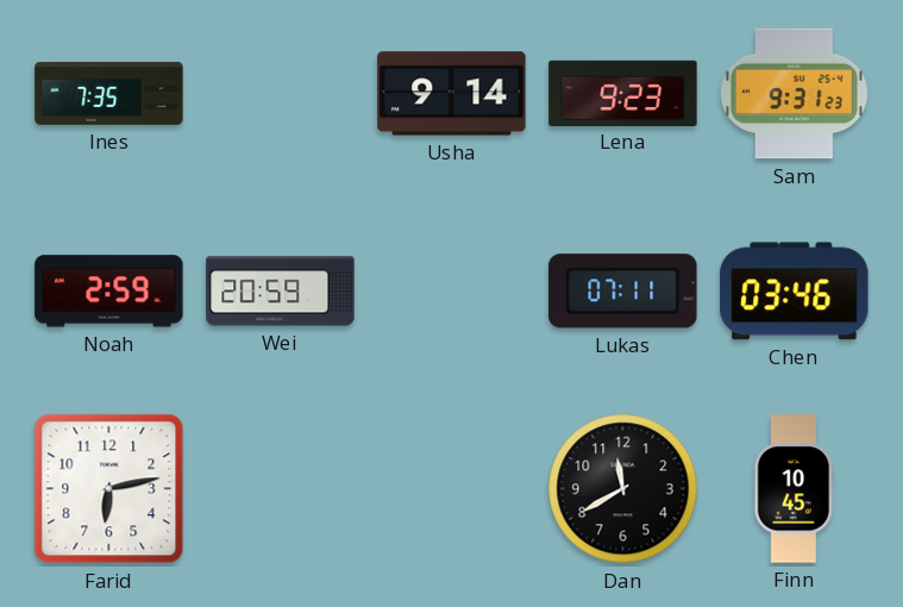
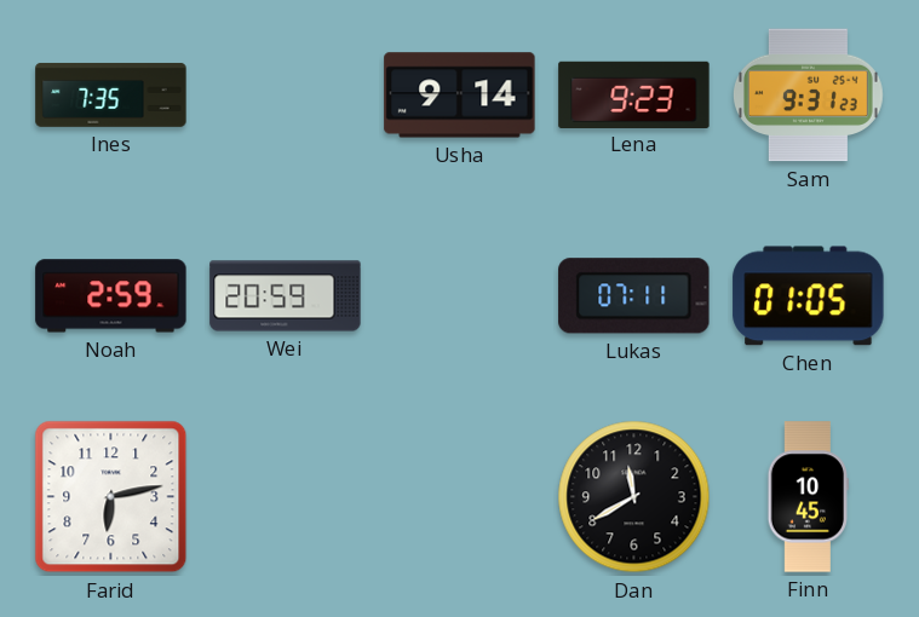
Chen: 03:46 -> 01:05 (809, 296)
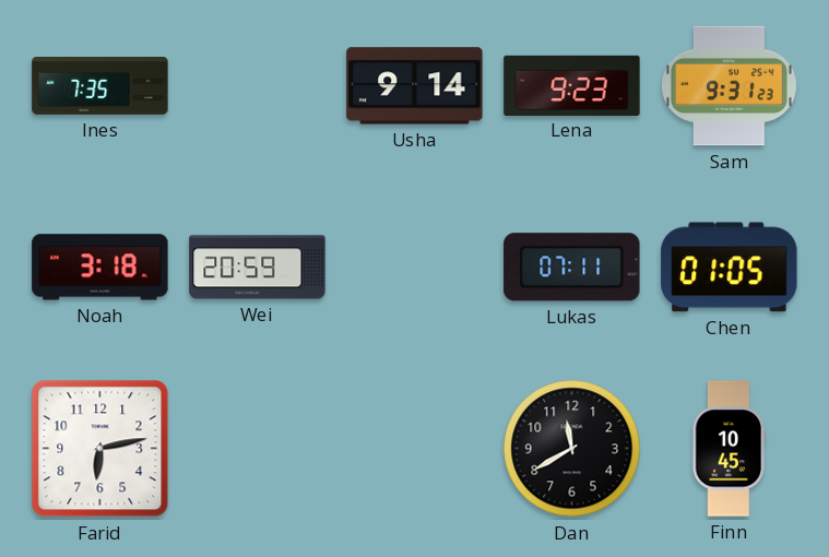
Noah: 2:59 -> 3:18 (100, 268)
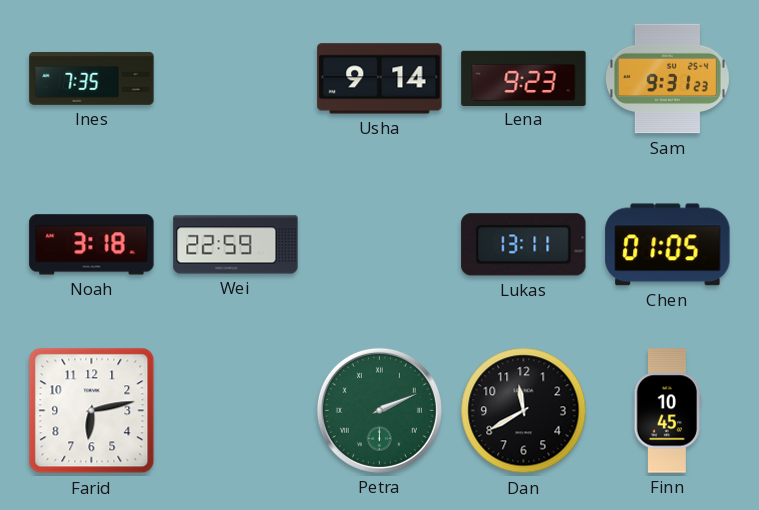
Wei: 20:59 -> 22:59 (236, 245)
Lukas: 07:11 -> 13:11 (524, 245)
Petra: none -> 2:11 (379, 410)
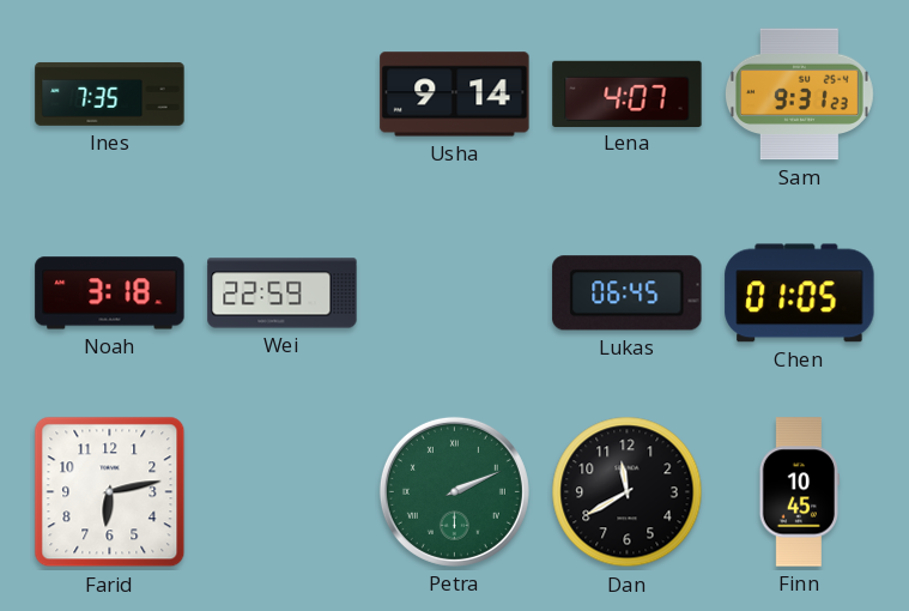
Lena: 9:23 -> 4:07 (628, 93)
Lukas: 13:11 -> 06:45 (628, 294)
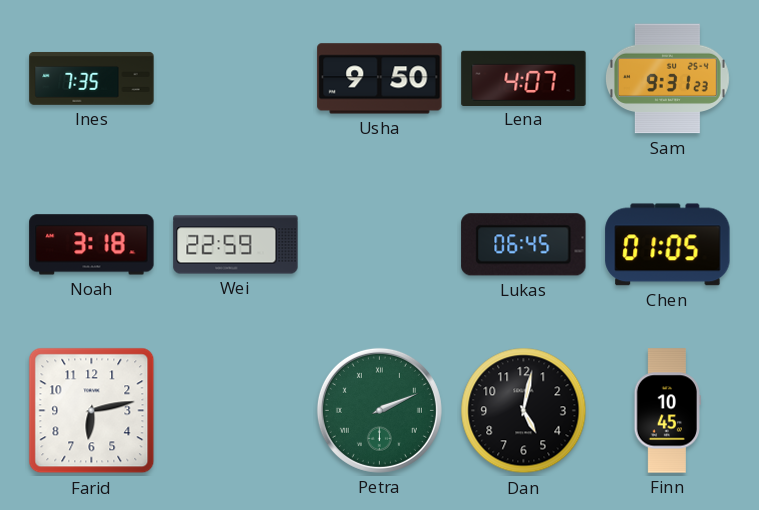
Usha: 9:14 -> 9:50 (380, 79)
Dan: 11:40 -> 5:02 (524, 411)
